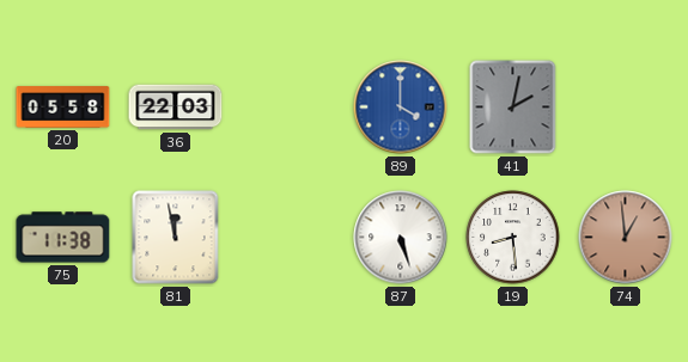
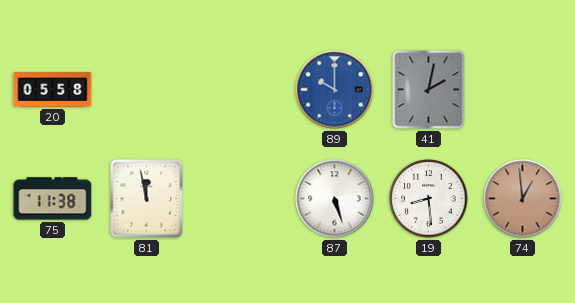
36: 22:03 -> none (176, 108)
89: 4:00 -> 10:00 (335, 90)
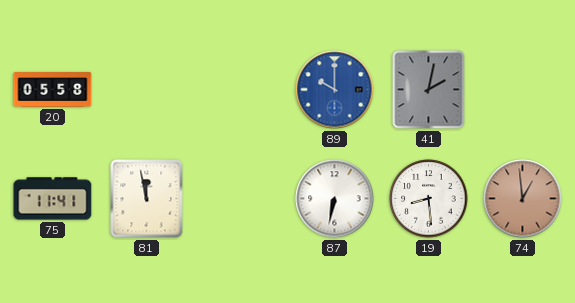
75: 11:38 -> 11:41 (53, 199)
87: 5:27 -> 6:32 (335, 199)
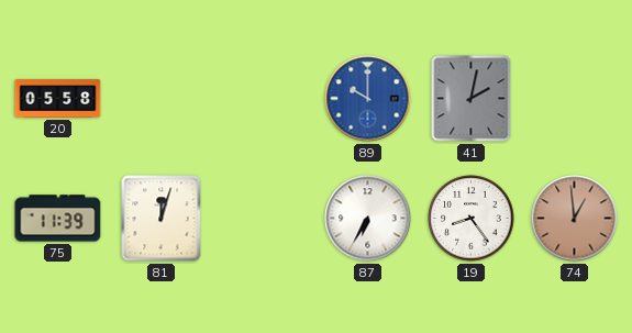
75: 11:41 -> 11:39 (58, 219)
81: 11:58 -> 12:03 (162, 219)
87: 6:32 -> 6:35 (368, 219)
19: 8:29 -> 8:24 (472, 219)
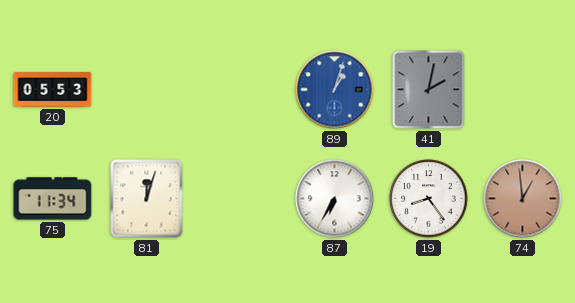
20: 05:58 -> 05:53 (53, 90)
89: 10:00 -> 1:03 (335, 90)
75: 11:39 -> 11:34 (53, 199)
